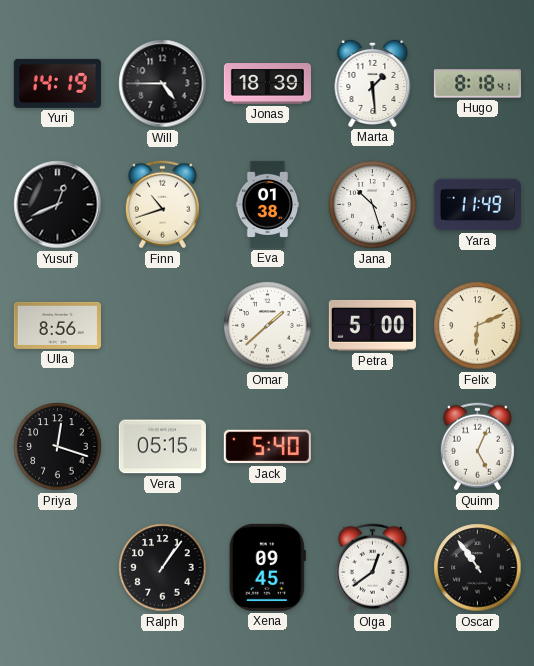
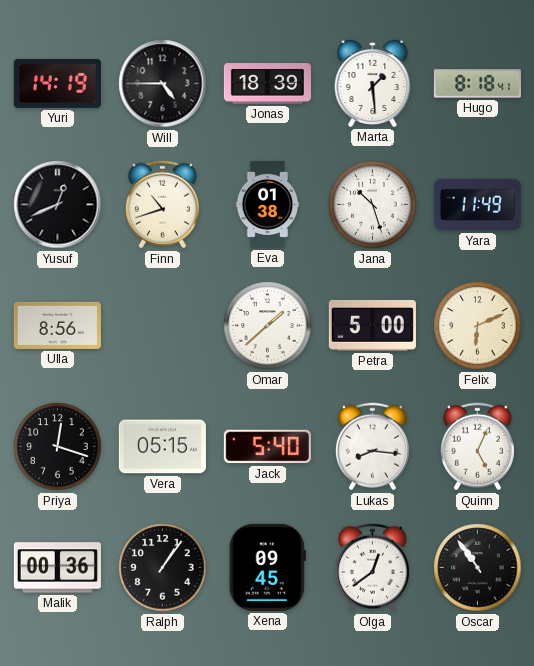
Lukas: none -> 8:16 (372, 447)
Malik: none -> 00:36 (57, 568)
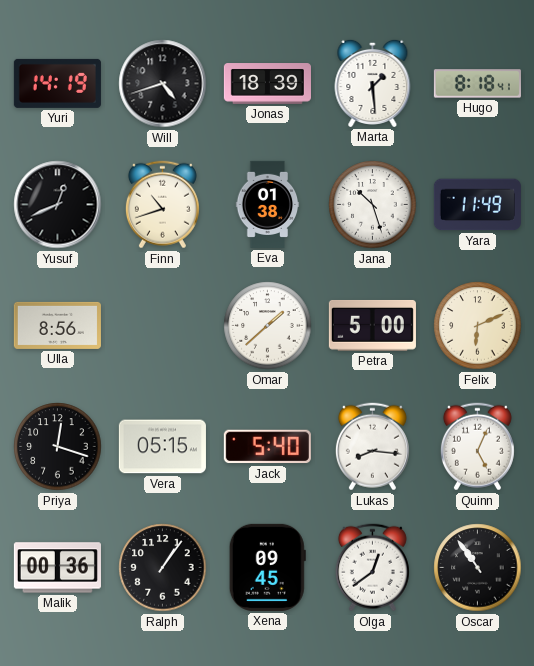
Will: 4:45 -> 4:42 (163, 84)
